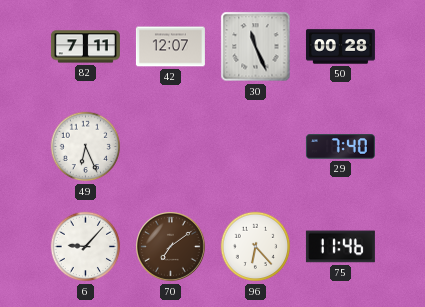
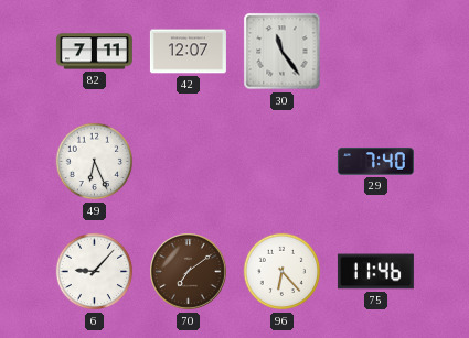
30: 11:26 -> 11:24 (283, 52)
50: 00:28 -> none (340, 47)
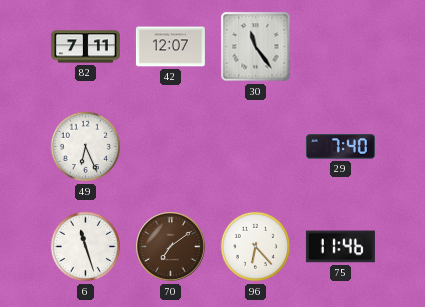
6: 9:07 -> 11:27 (86, 247)
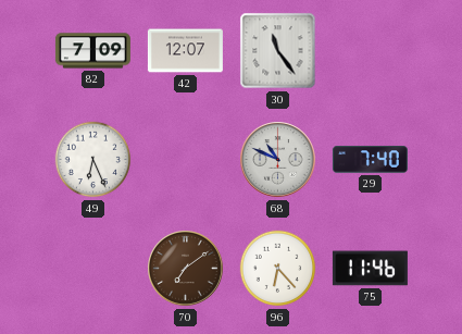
82: 7:11 -> 7:09 (92, 51)
68: none -> 10:49 (278, 160)
6: 11:27 -> none (86, 247)
